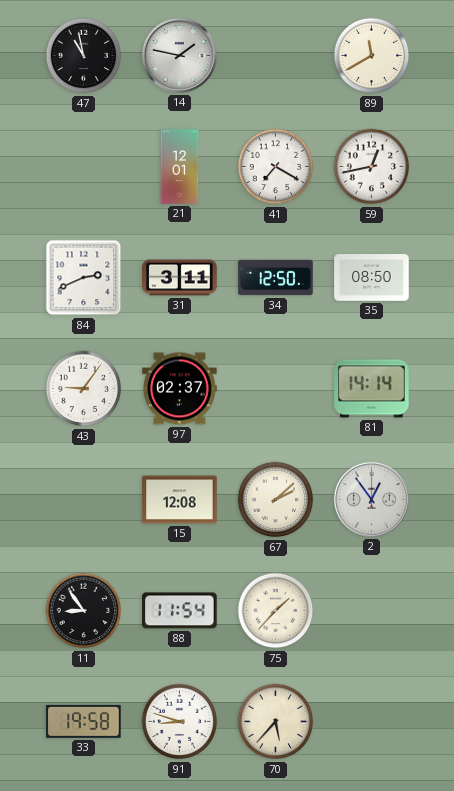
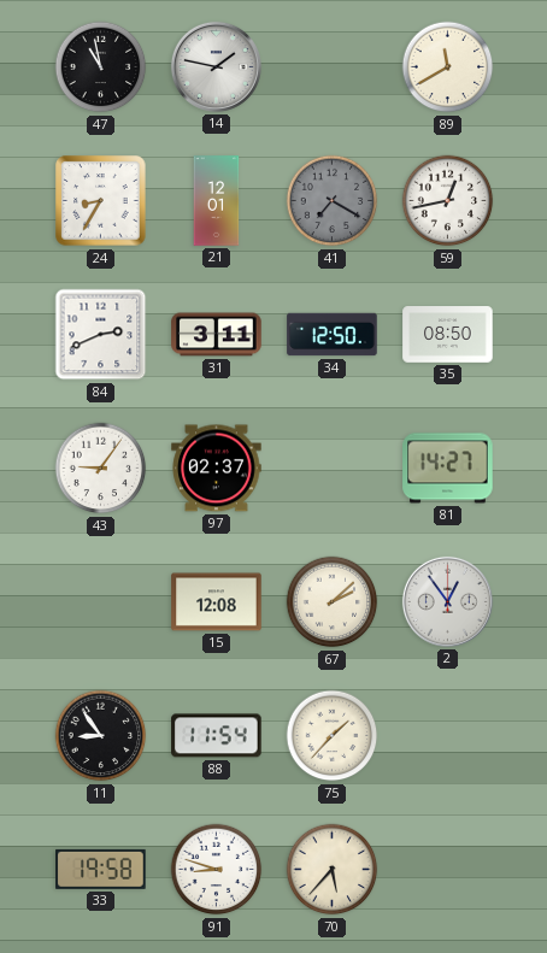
24: none -> 8:35 (101, 201)
41 dial: white -> grey (333, 201)
81: 14:14 -> 14:27 (448, 469)
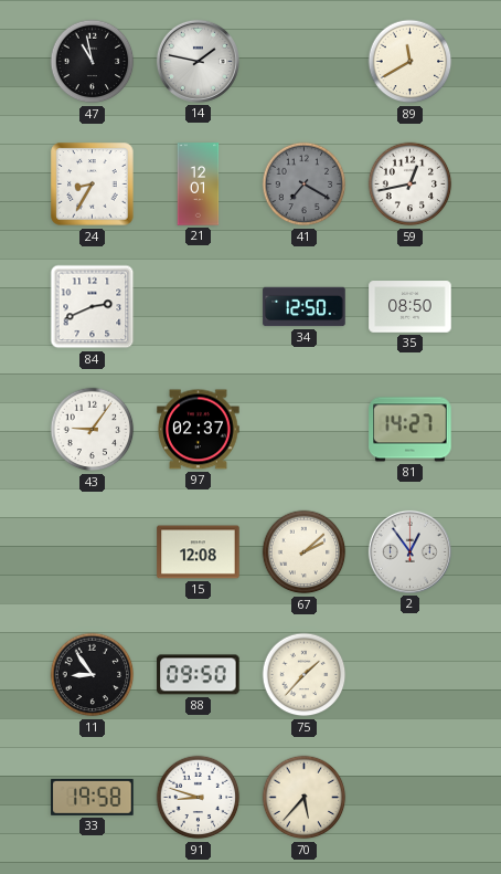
31: 3:11 -> none (217, 335)
88: 11:54 -> 09:50 (199, 675)
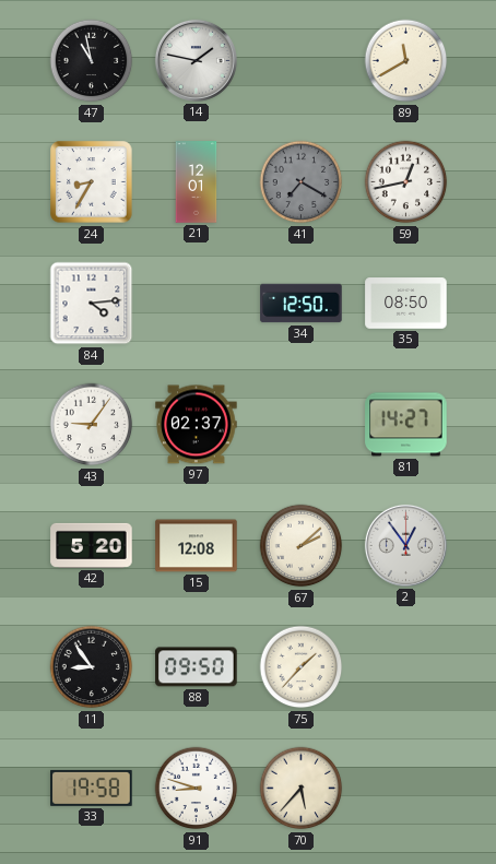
84: 2:41 -> 4:14 (92, 304)
42: none -> 5:20 (92, 545)
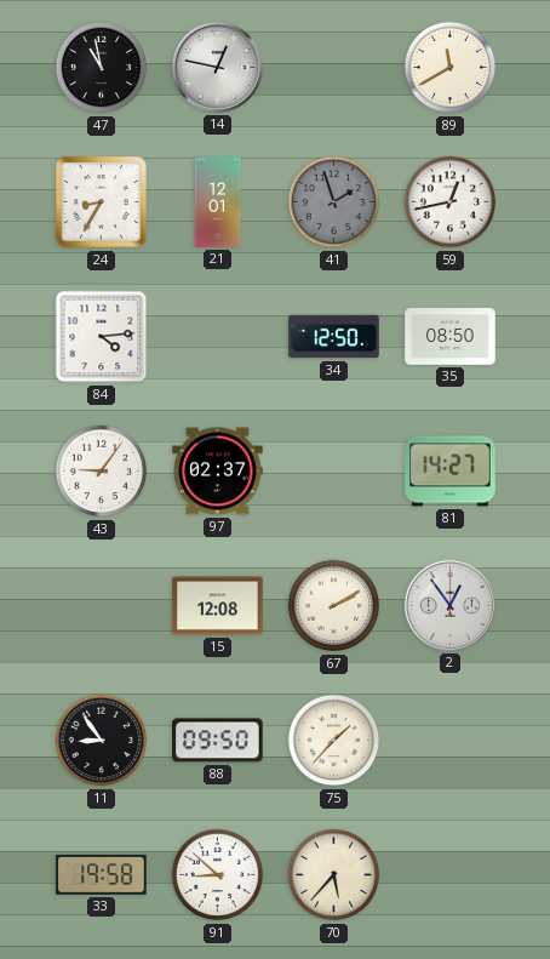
14: 1:47 -> 12:47 (217, 67)
41: 7:20 -> 1:57 (334, 202)
42: 5:20 -> none (92, 545)
67: 2:08 -> 2:10 (334, 606)
91: 8:48 -> 8:52 (218, 875)
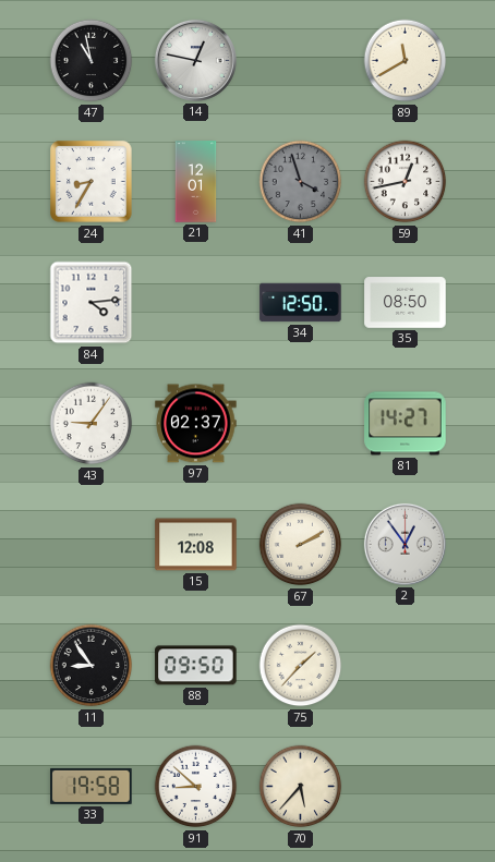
41: 1:57 -> 3:57 (301, 182)
